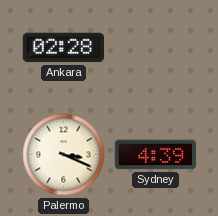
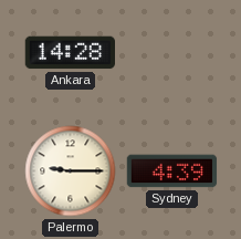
Ankara: 02:28 -> 14:28 (70, 53)
Palermo: 3:19 -> 9:15 (71, 172)
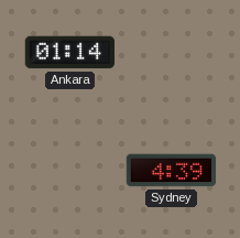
Ankara: 14:28 -> 01:14 (69, 53)
Palermo: 9:15 -> none (71, 172)
